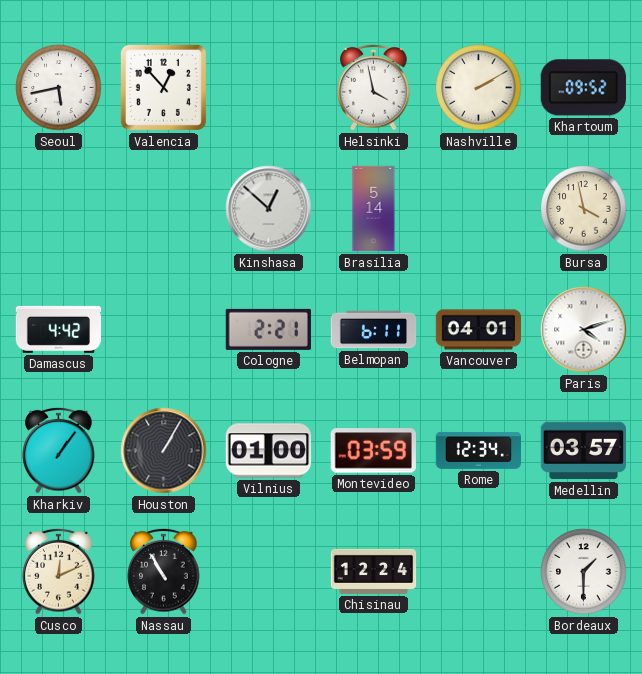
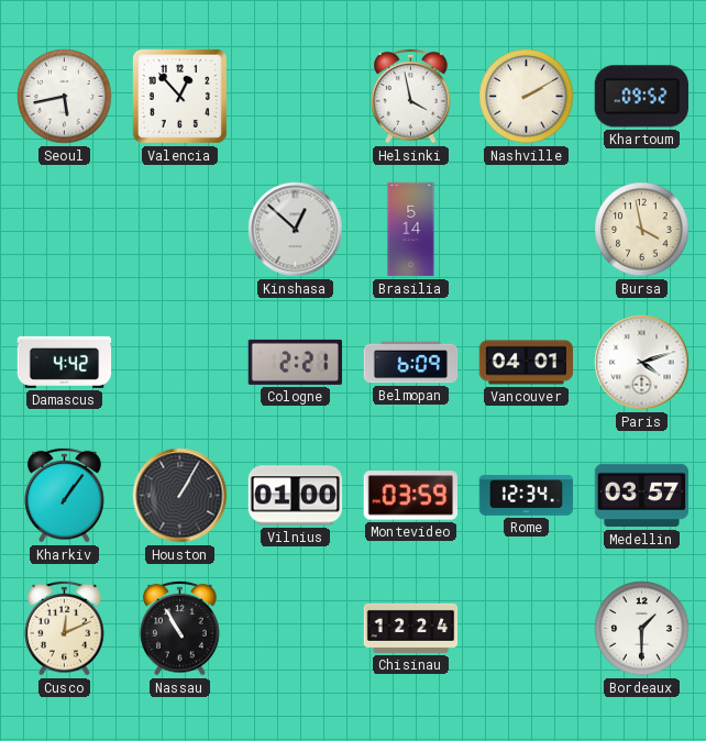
Belmopan: 6:11 -> 6:09 (411, 363)
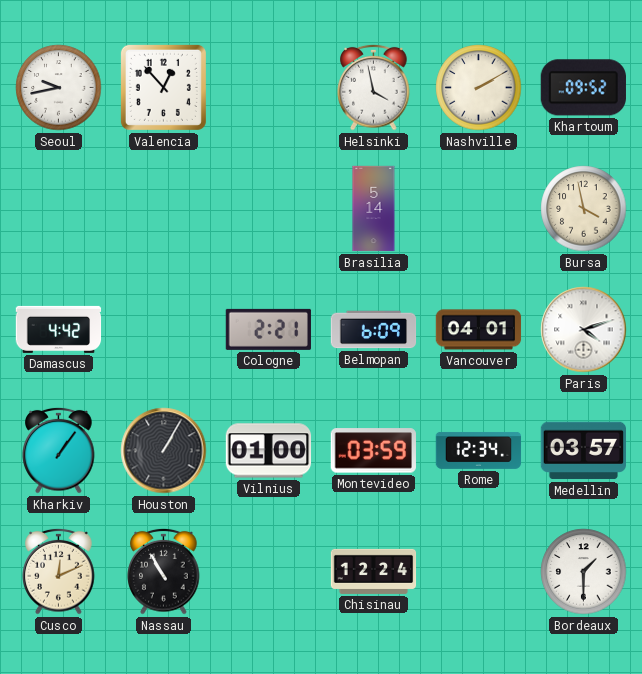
Seoul: 5:43 -> 9:43 (59, 88)
Kinshasa: 12:52 -> none (296, 230)
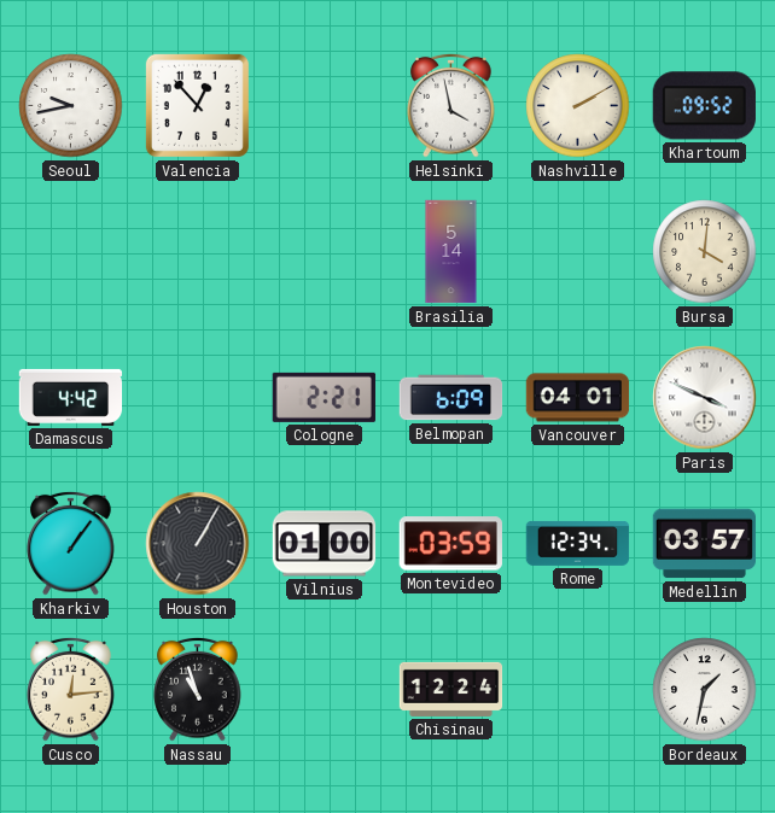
Bursa: 3:58 -> 4:01 (705, 252)
Paris: 4:12 -> 3:49 (705, 398)
Cusco: 12:11 -> 12:14 (71, 689)
Nassau: 10:55 -> 10:57 (198, 689)
Bordeaux: 1:30 -> 1:32 (705, 690)
